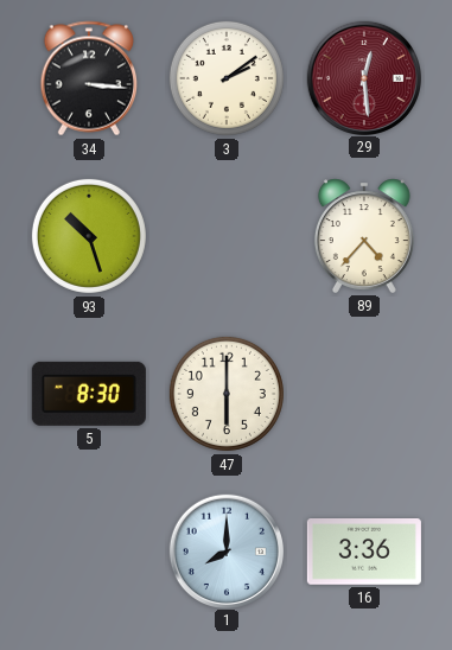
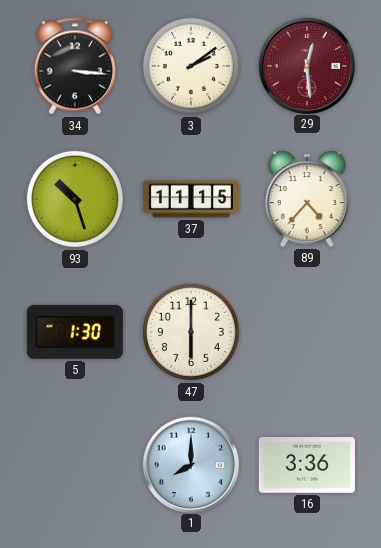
37: none -> 11:15 (191, 199)
5: 8:30 -> 1:30 (75, 332)
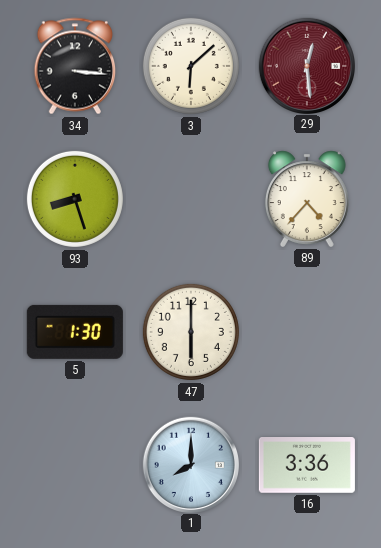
3: 2:09 -> 6:08 (191, 66)
93: 10:27 -> 8:27 (75, 199)
37: 11:15 -> none (191, 199)
